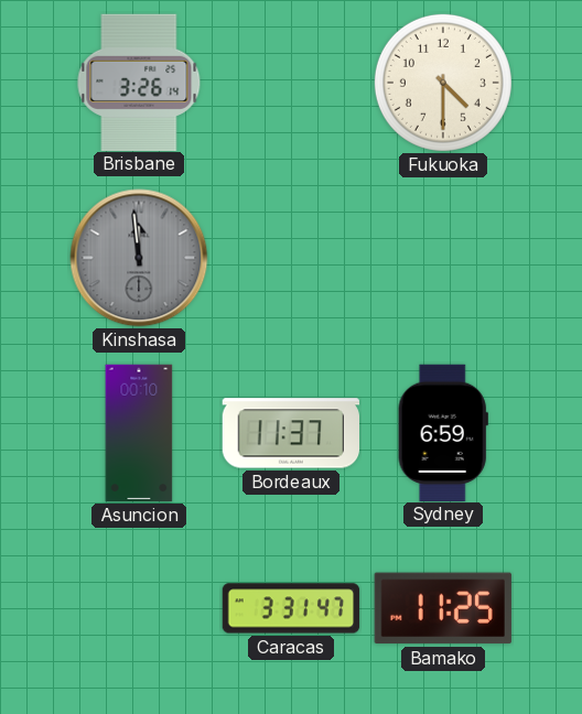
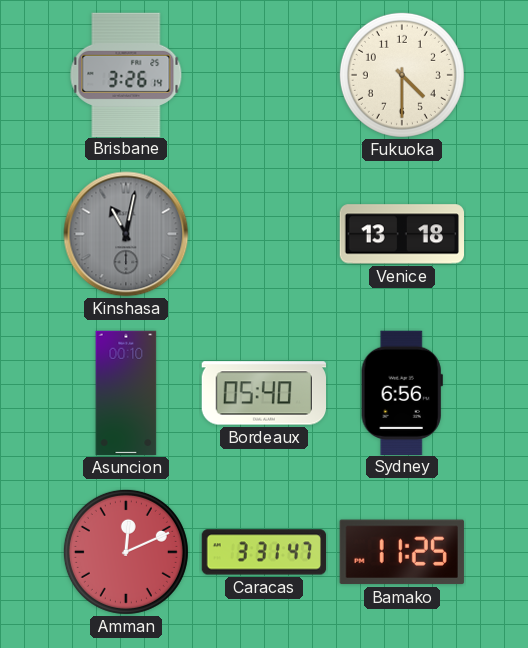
Kinshasa: 11:59 -> 11:02 (126, 234)
Venice: none -> 13:18 (401, 234)
Bordeaux: 11:37 -> 05:40 (263, 393)
Sydney: 6:59 -> 6:56 (402, 392)
Amman: none -> 12:11 (126, 552)
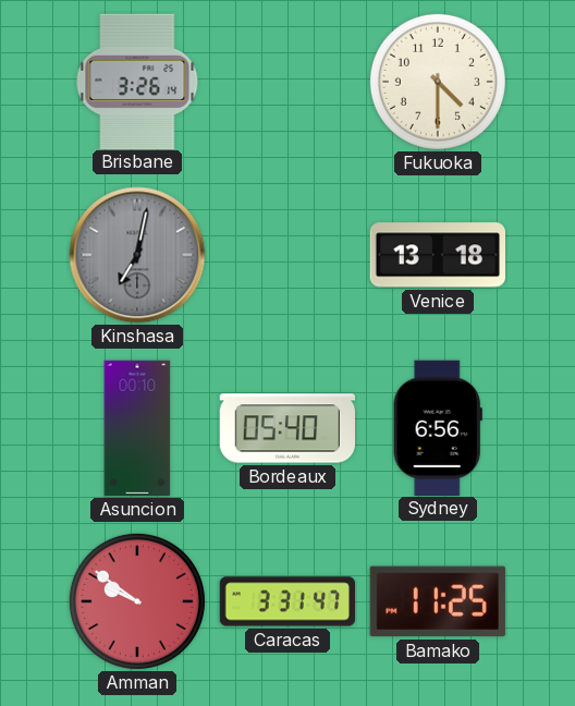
Kinshasa: 11:02 -> 7:02 (137, 255)
Amman: 12:11 -> 9:51 (137, 601)
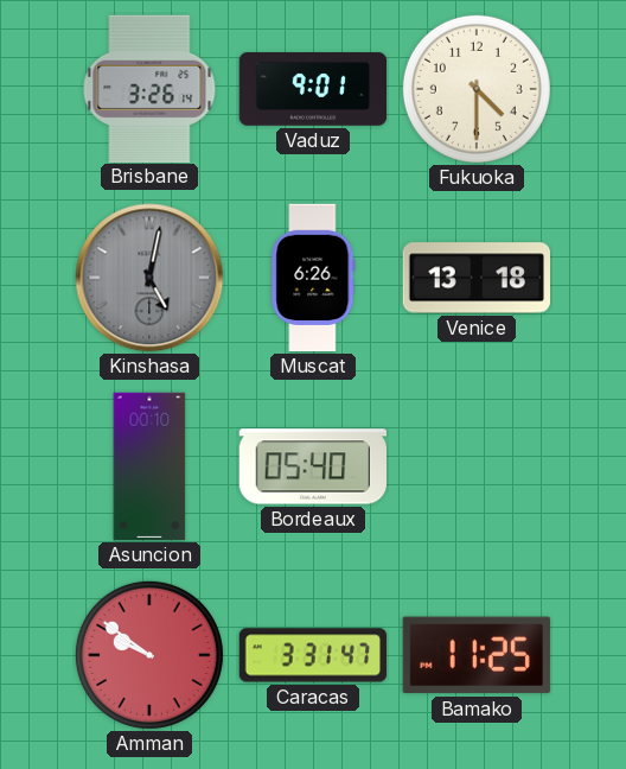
Vaduz: none -> 9:01 (313, 89)
Kinshasa: 7:02 -> 5:02 (149, 278)
Muscat: none -> 6:26 (313, 278)
Sydney: 6:56 -> none (438, 427)
